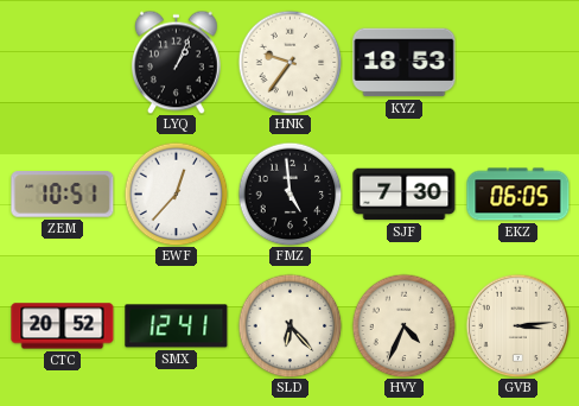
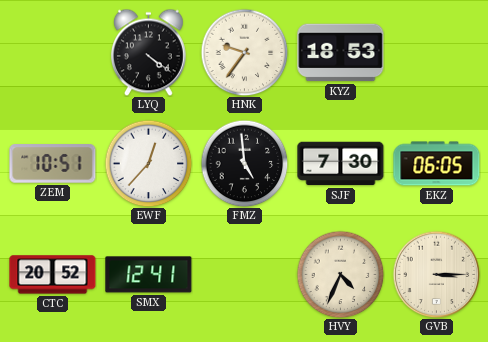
LYQ: 1:04 -> 4:21 (149, 52)
SLD: 6:23 -> none (289, 325)
GVB: 3:14 -> 3:15 (436, 274)
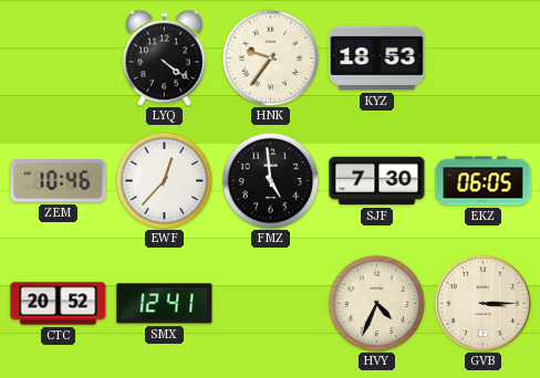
ZEM: 10:51 -> 10:46 (59, 181)
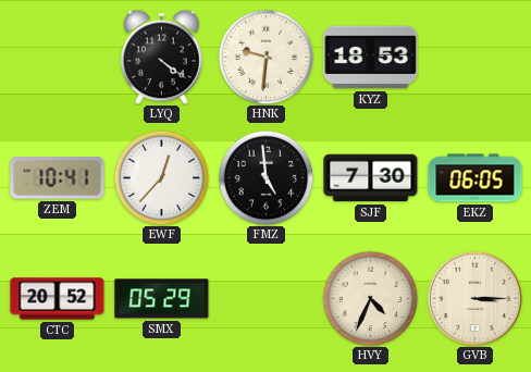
HNK: 9:36 -> 9:31 (265, 57)
ZEM: 10:46 -> 10:41 (58, 178)
SMX: 12:41 -> 05:29 (162, 299)
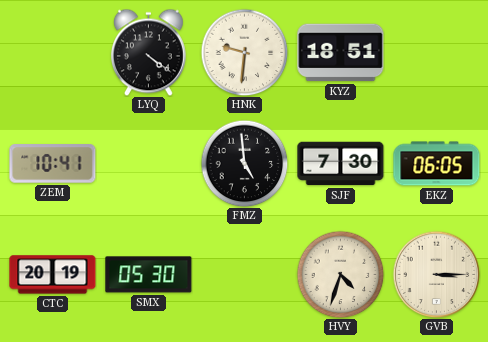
KYZ: 18:53 -> 18:51 (341, 53)
EWF: 12:37 -> none (161, 177)
CTC: 20:52 -> 20:19 (53, 275)
SMX: 05:29 -> 05:30 (149, 275)
HVY: 4:34 -> 4:33 (340, 274)
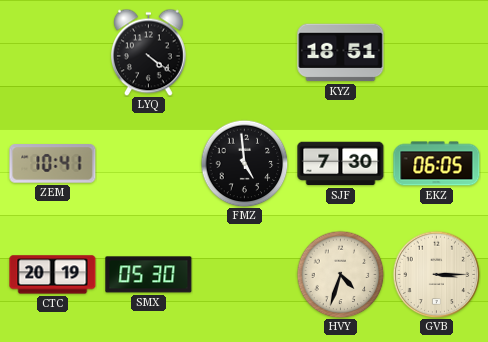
HNK: 9:31 -> none (244, 52)
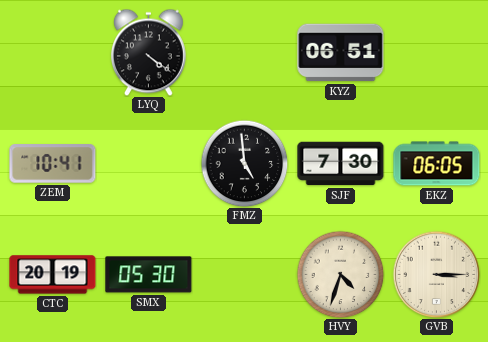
KYZ: 18:51 -> 06:51 (341, 53)
